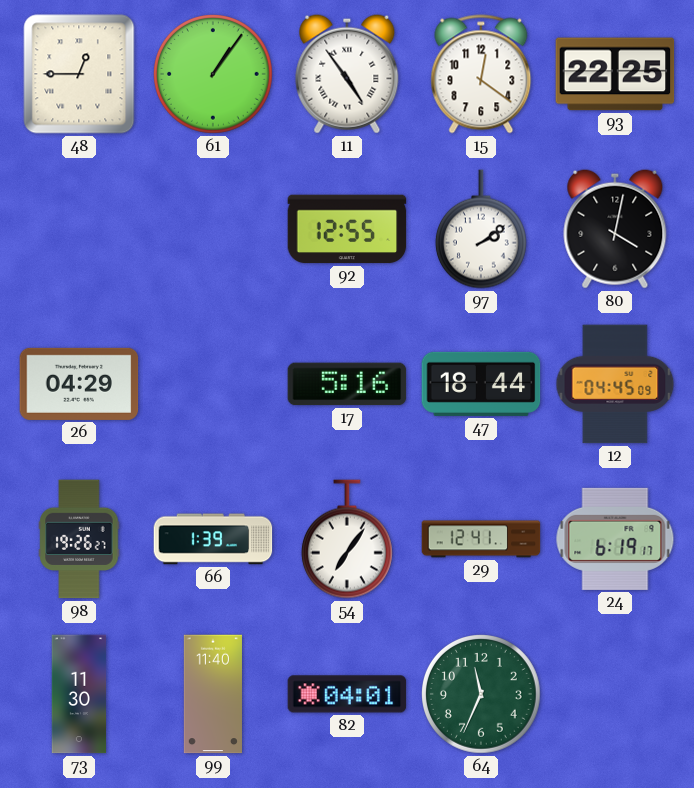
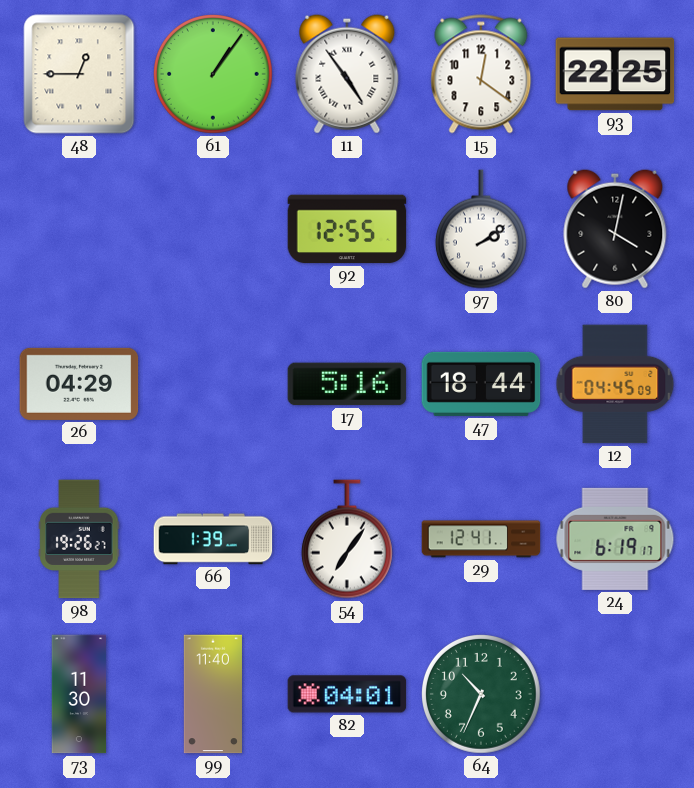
64: 11:34 -> 10:34 (482, 695)
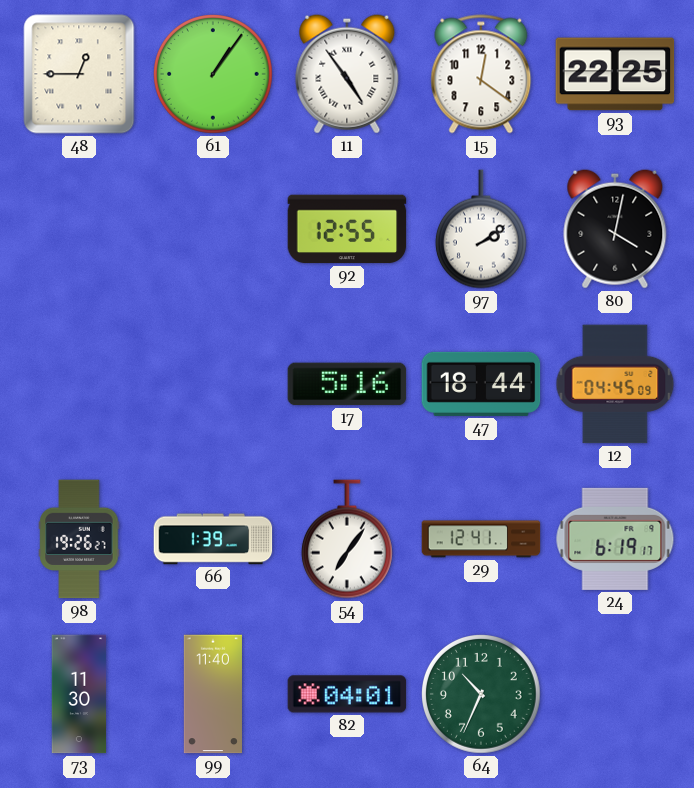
26: 04:29 -> none (79, 384)
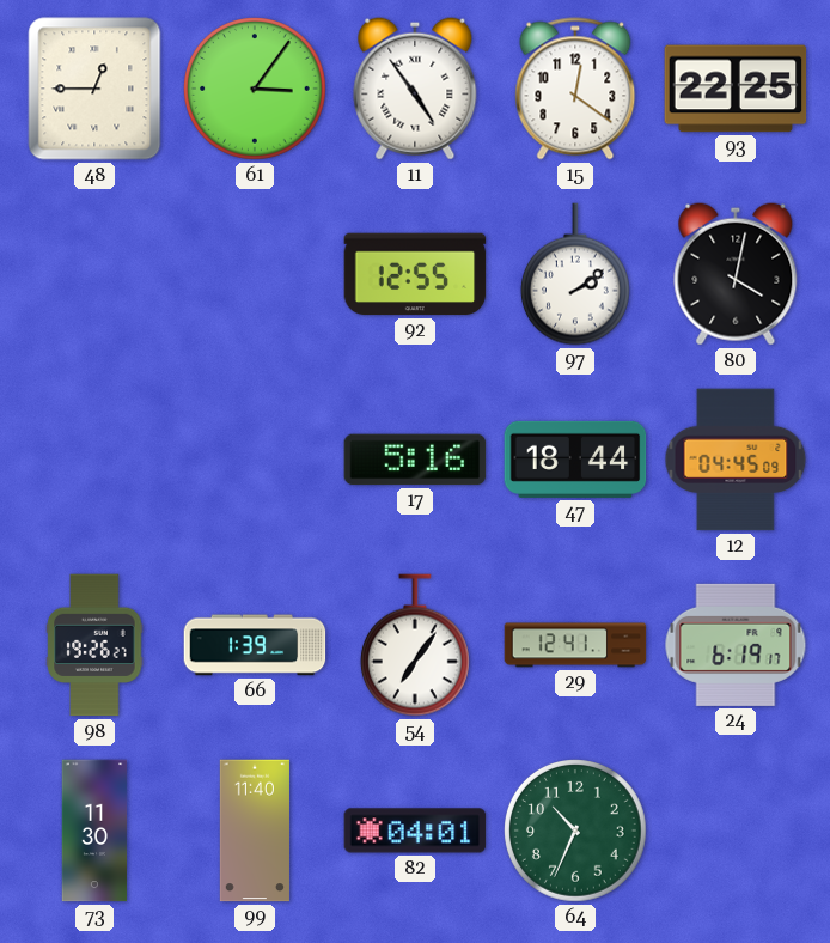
61: 1:06 -> 3:06 (256, 90)
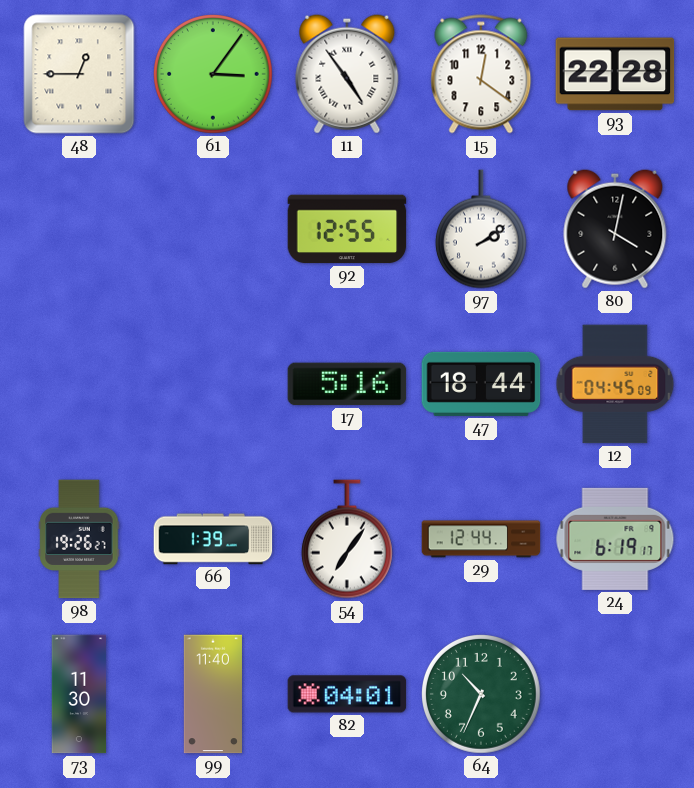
93: 22:25 -> 22:28 (615, 74)
29: 12:41 -> 12:44 (481, 539)
